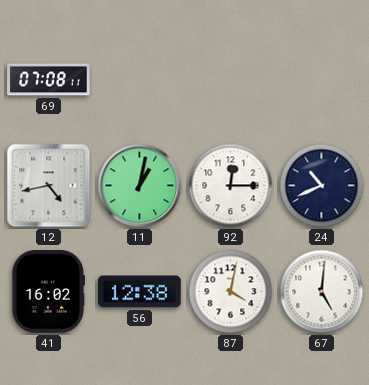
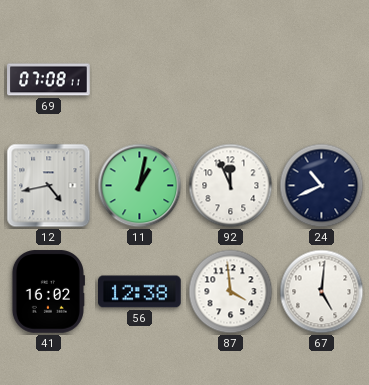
92: 12:15 -> 11:56 (231, 186)
87: 4:02 -> 3:59 (231, 292)
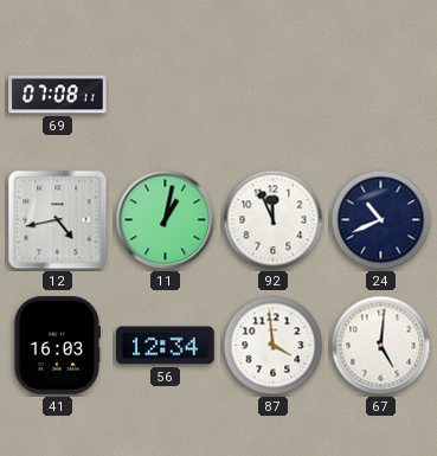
41: 16:02 -> 16:03 (56, 346)
56: 12:38 -> 12:34 (166, 346)
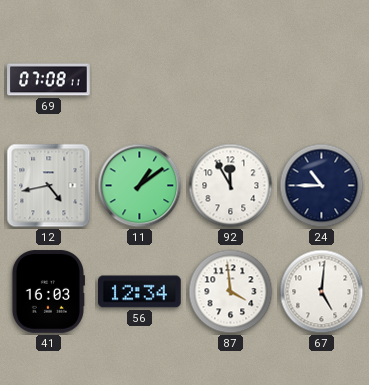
11: 1:02 -> 1:09 (140, 186)
92: 11:56 -> 11:55 (231, 186)
24: 10:41 -> 10:45 (322, 186)
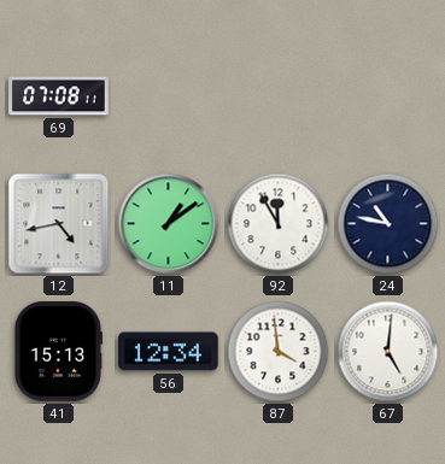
24: 10:45 -> 10:47 (388, 224)
41: 16:03 -> 15:13 (57, 352)
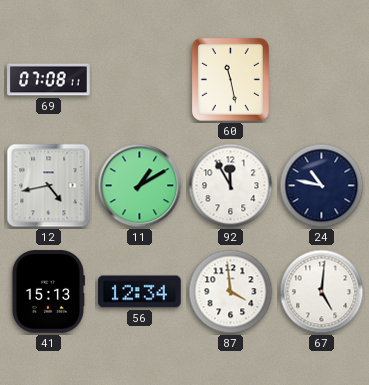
60: none -> 11:28 (230, 79)
11: 1:09 -> 1:10 (140, 186)
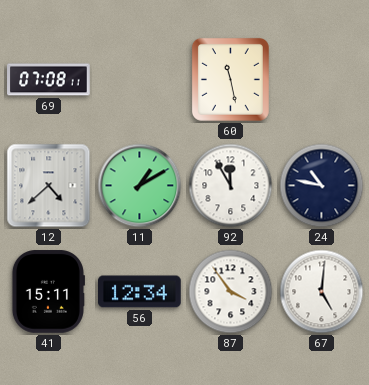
12: 4:43 -> 4:38 (49, 186)
41: 15:13 -> 15:11 (47, 292)
87: 3:59 -> 3:54 (231, 292)
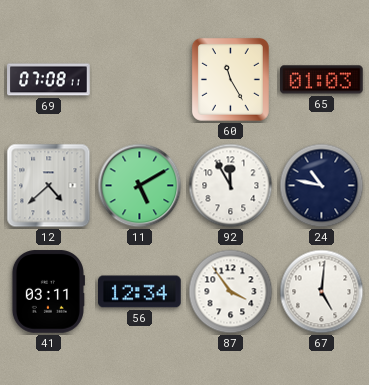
60: 11:28 -> 11:25 (230, 79)
65: none -> 01:03 (322, 80)
11: 1:10 -> 5:10 (140, 186)
41: 15:11 -> 03:11 (47, 292)
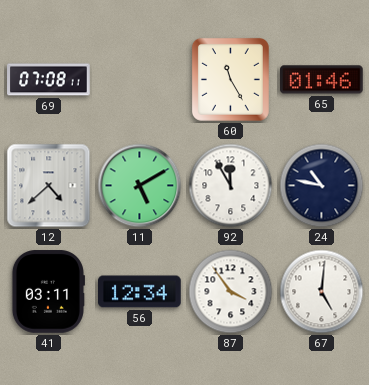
65: 01:03 -> 01:46 (322, 80)
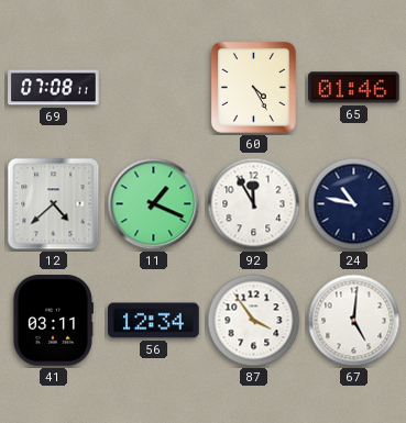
60: 11:25 -> 4:25 (253, 87)
11: 5:10 -> 1:19 (154, 204)
